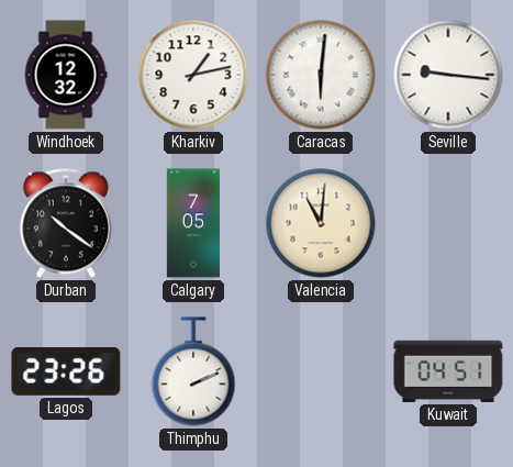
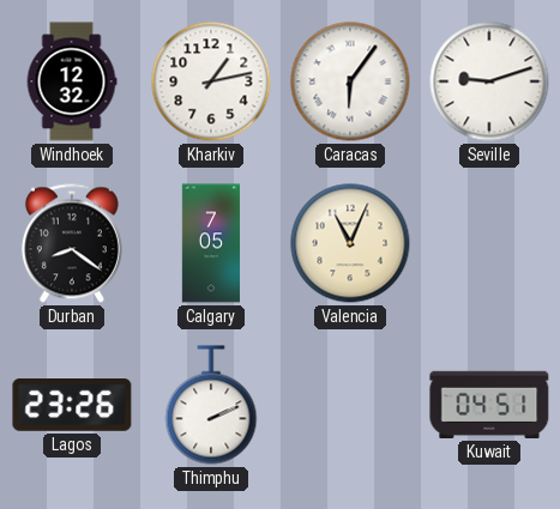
Caracas: 6:01 -> 6:06 (350, 81)
Seville: 9:16 -> 9:12 (489, 81)
Durban: 10:21 -> 8:21 (72, 243)
Valencia: 11:01 -> 11:04 (350, 243)
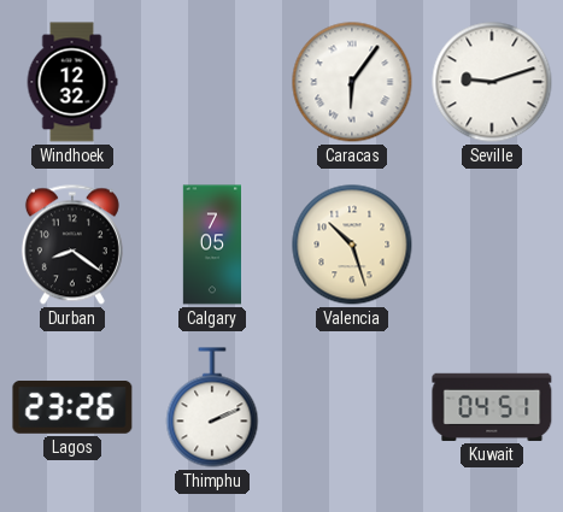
Kharkiv: 1:13 -> none (211, 81)
Valencia: 11:04 -> 10:27 (352, 245)
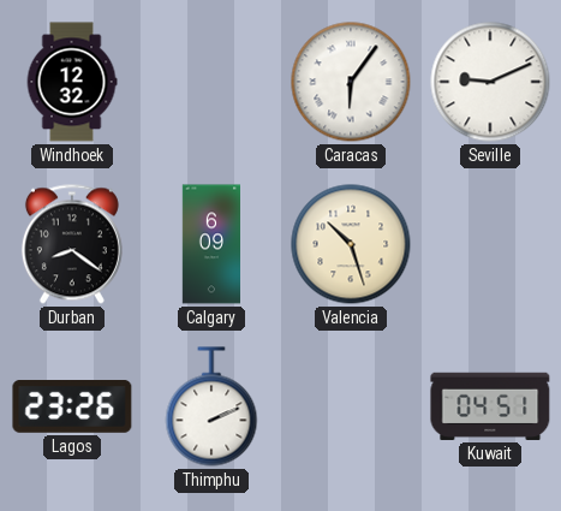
Seville: 9:12 -> 9:11 (490, 82)
Calgary: 7:05 -> 6:09 (210, 244)
